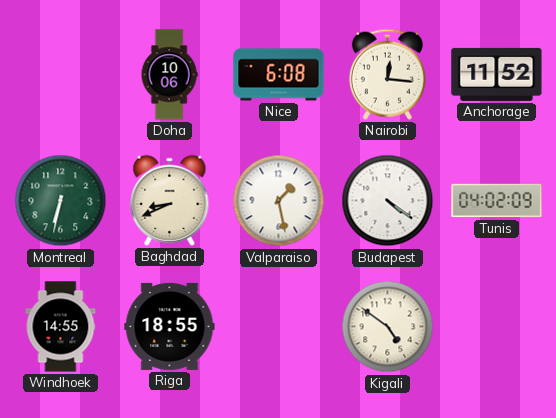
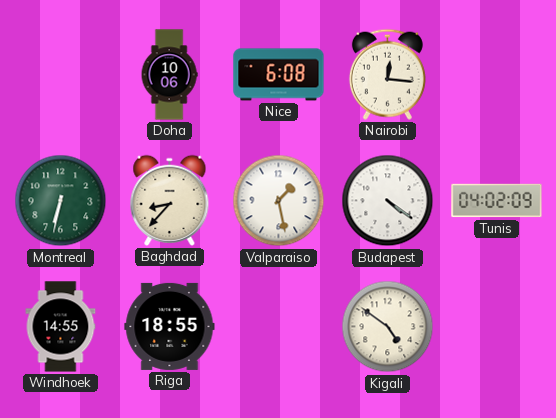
Anchorage: 11:52 -> none (497, 74)
Baghdad: 8:41 -> 8:37 (170, 200)
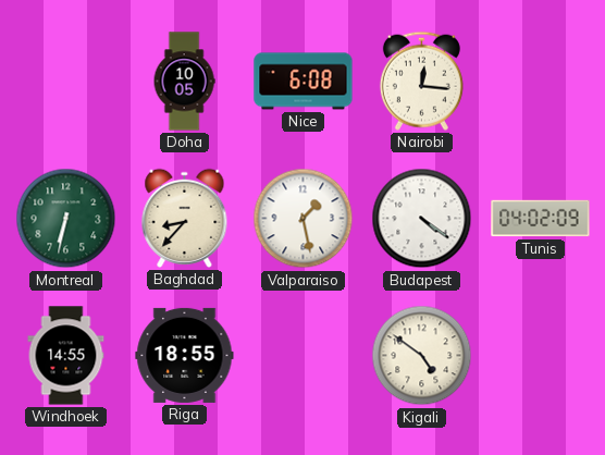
Doha: 10:06 -> 10:05 (184, 82)
